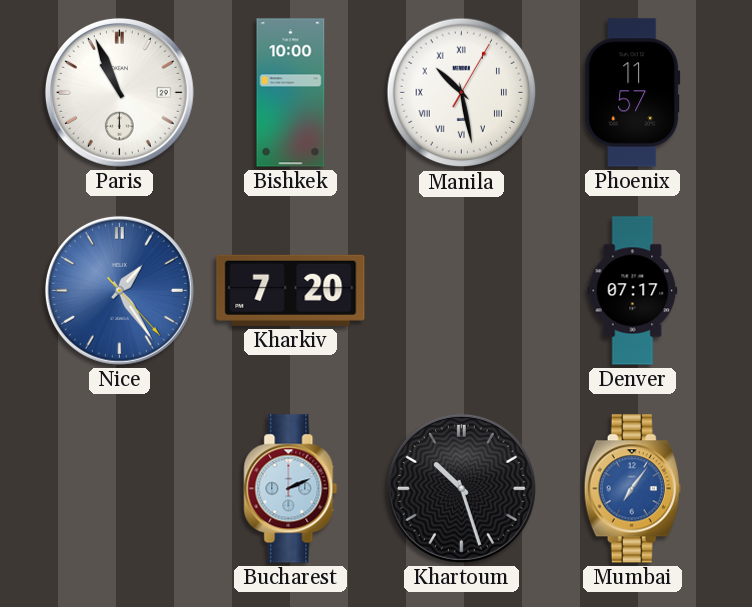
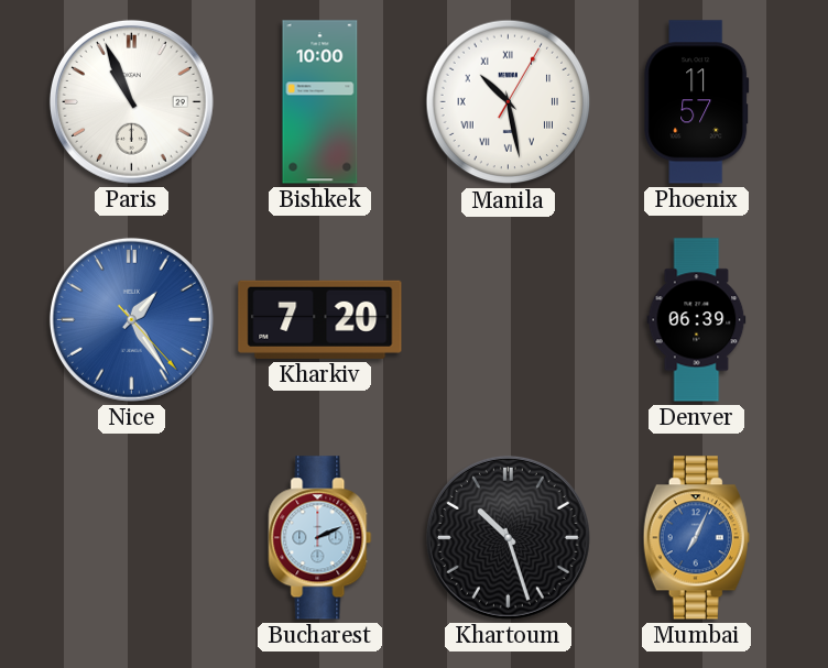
Denver: 07:17 -> 06:39 (697, 320)
Mumbai: 7:06 -> 7:04 (696, 538)
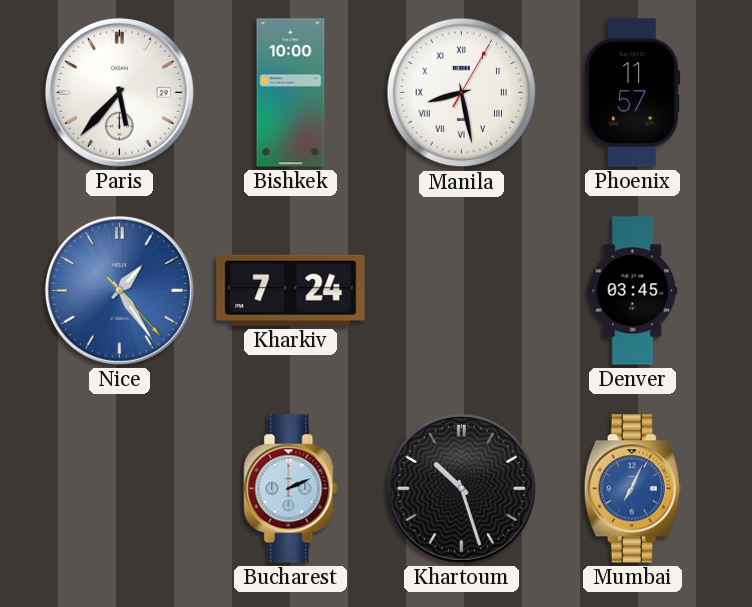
Paris: 10:56 -> 5:37 (119, 92)
Manila: 10:28 -> 8:28 (462, 93)
Kharkiv: 7:20 -> 7:24 (291, 290)
Denver: 06:39 -> 03:45 (633, 291)
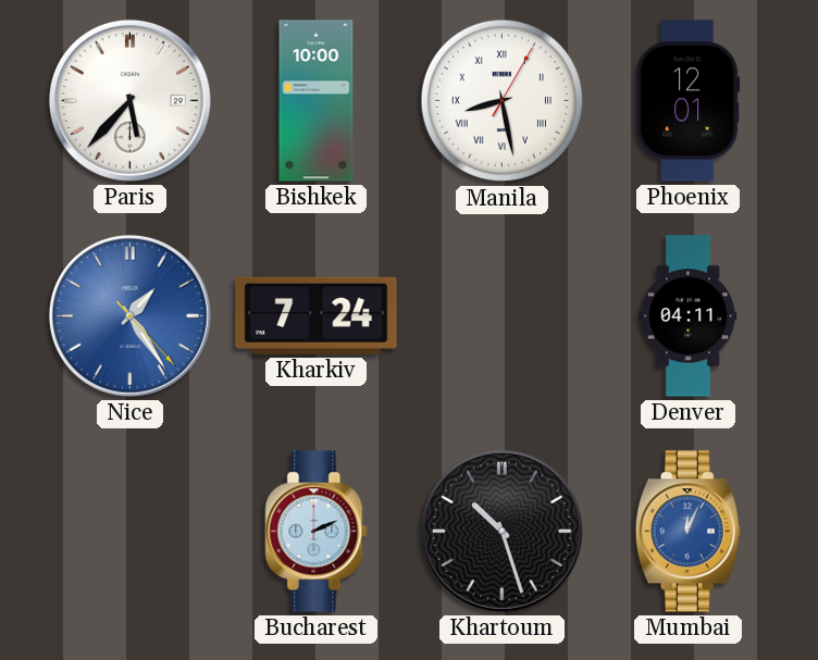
Phoenix: 11:57 -> 12:01 (689, 101)
Denver: 03:45 -> 04:11 (689, 316)
Mumbai: 7:04 -> 12:04 (687, 532)
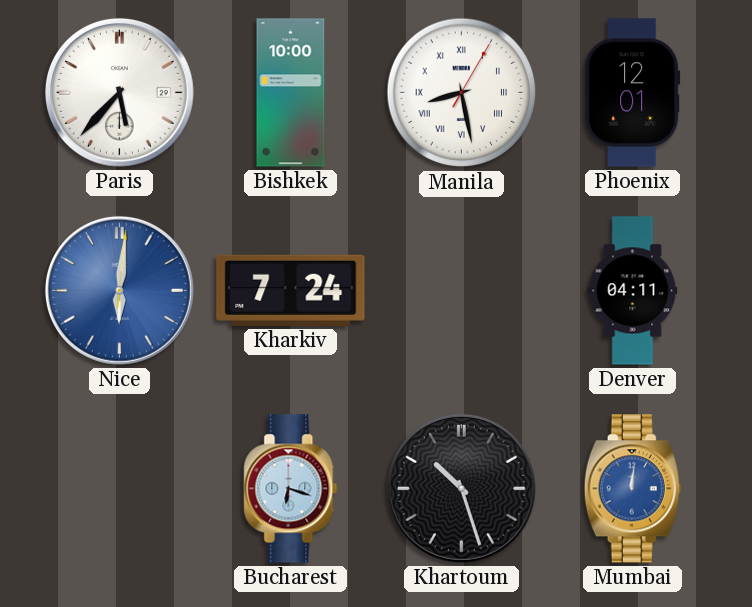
Nice: 1:24 -> 6:01 (119, 290)
Bucharest: 2:11 -> 6:18 (291, 489)
Mumbai: 12:04 -> 12:01 (632, 489)
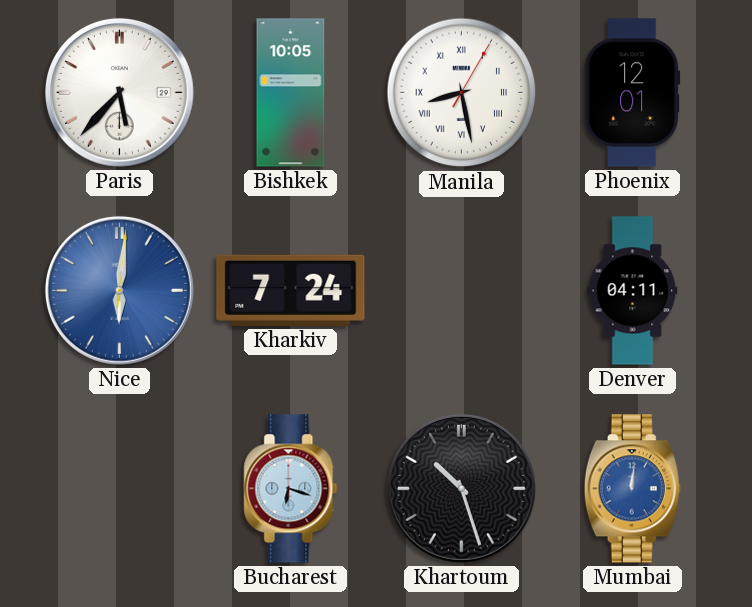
Bishkek: 10:00 -> 10:05 (291, 93)
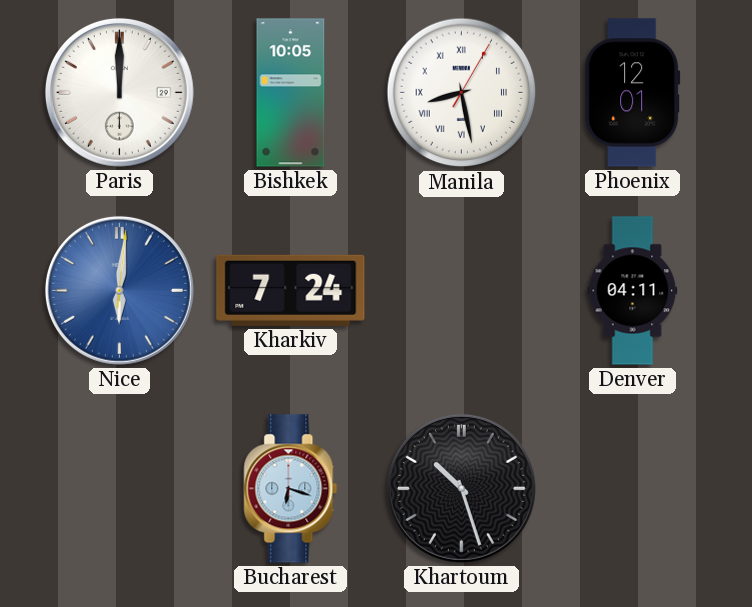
Paris: 5:37 -> 12:00 (119, 92)
Mumbai: 12:01 -> none (632, 489)
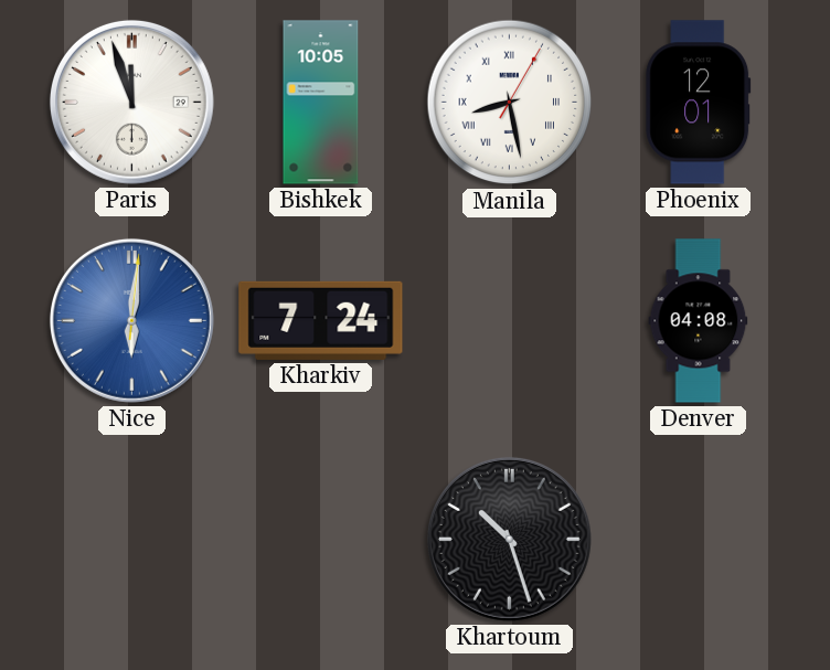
Paris: 12:00 -> 11:57 (131, 102)
Denver: 04:11 -> 04:08 (699, 321)
Bucharest: 6:18 -> none (291, 489)
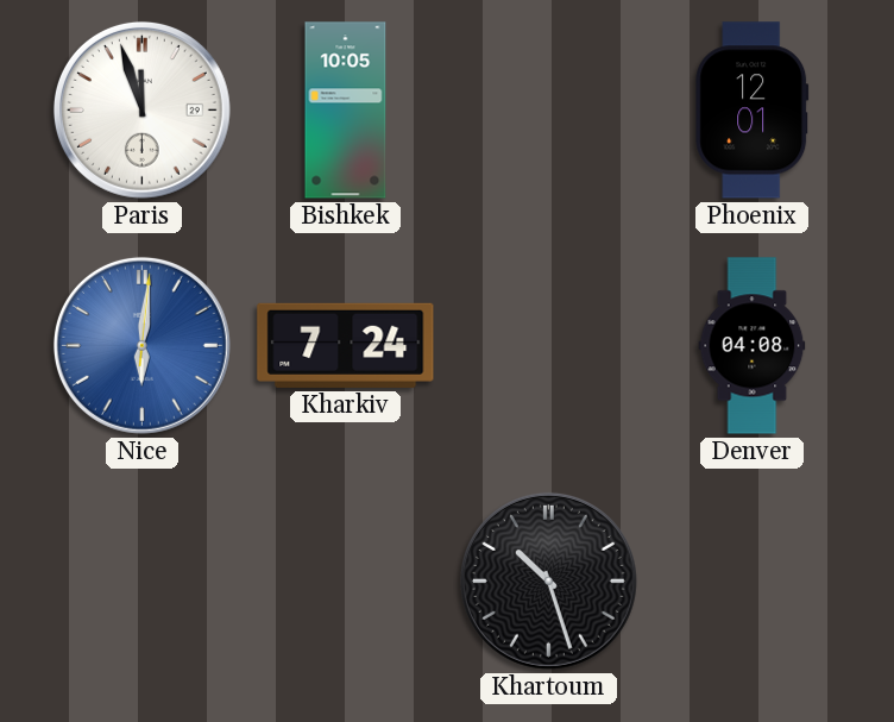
Manila: 8:28 -> none (510, 103)
